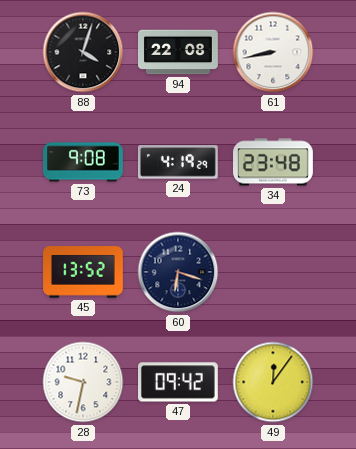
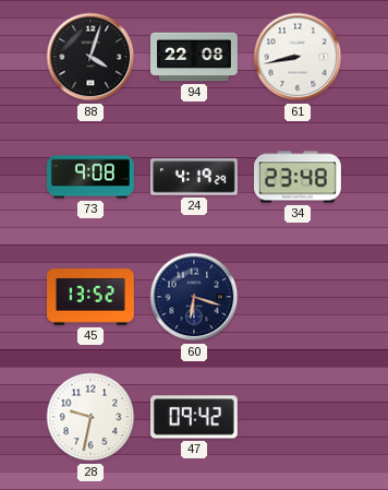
49: 12:06 -> none (273, 382)
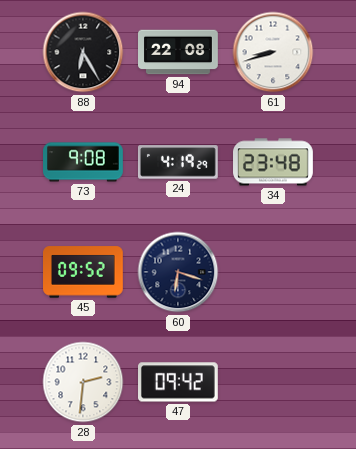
88: 4:03 -> 6:25 (83, 52)
61: 8:43 -> 8:42 (273, 52)
45: 13:52 -> 09:52 (84, 272)
28: 9:32 -> 2:31 (83, 382)
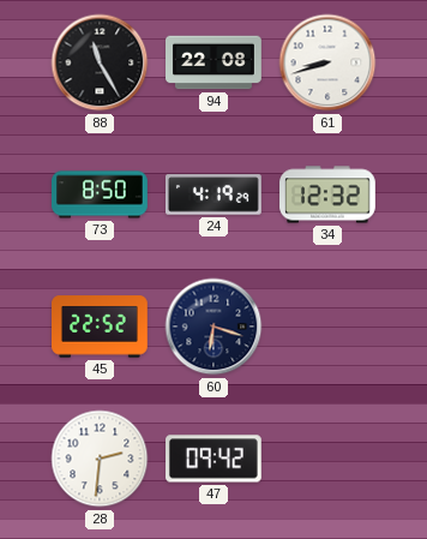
88: 6:25 -> 11:25 (100, 62)
73: 9:08 -> 8:50 (101, 194)
34: 23:48 -> 12:32 (329, 194)
45: 09:52 -> 22:52 (101, 327)
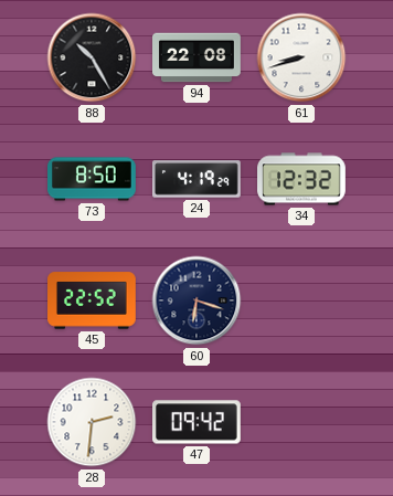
88: 11:25 -> 10:25 (92, 57)
